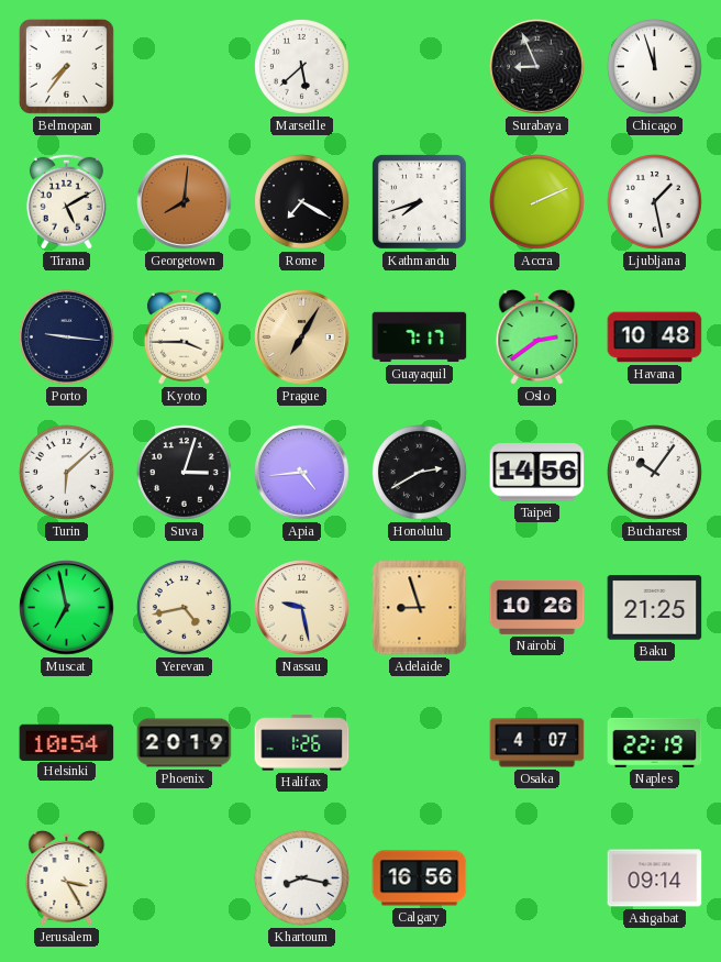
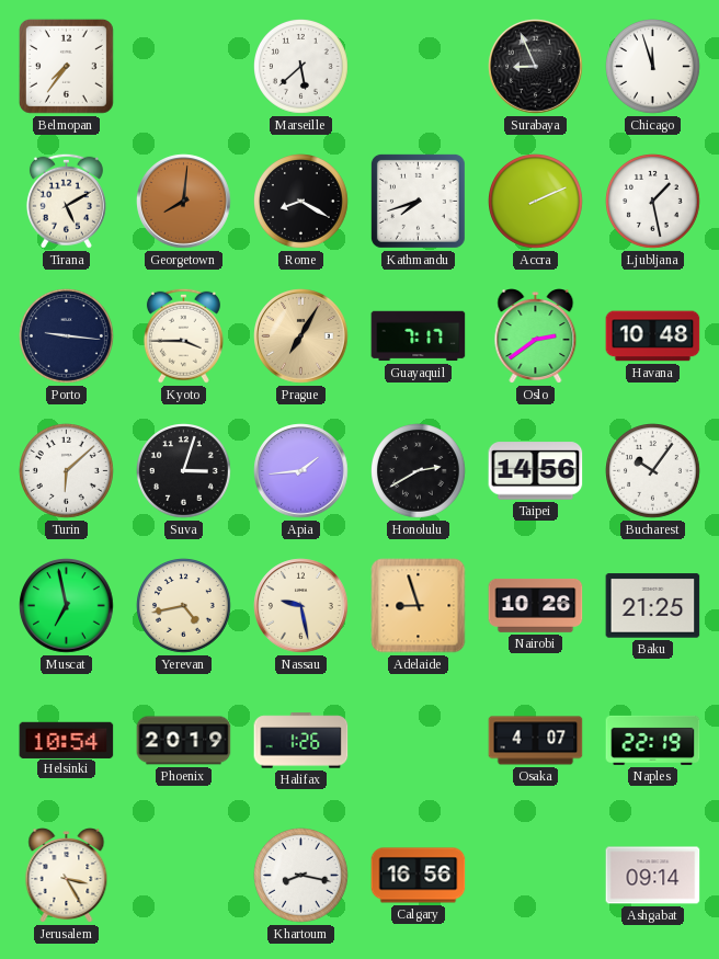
Rome: 7:20 -> 8:20 (301, 202)
Apia: 4:44 -> 1:44 (301, 471)
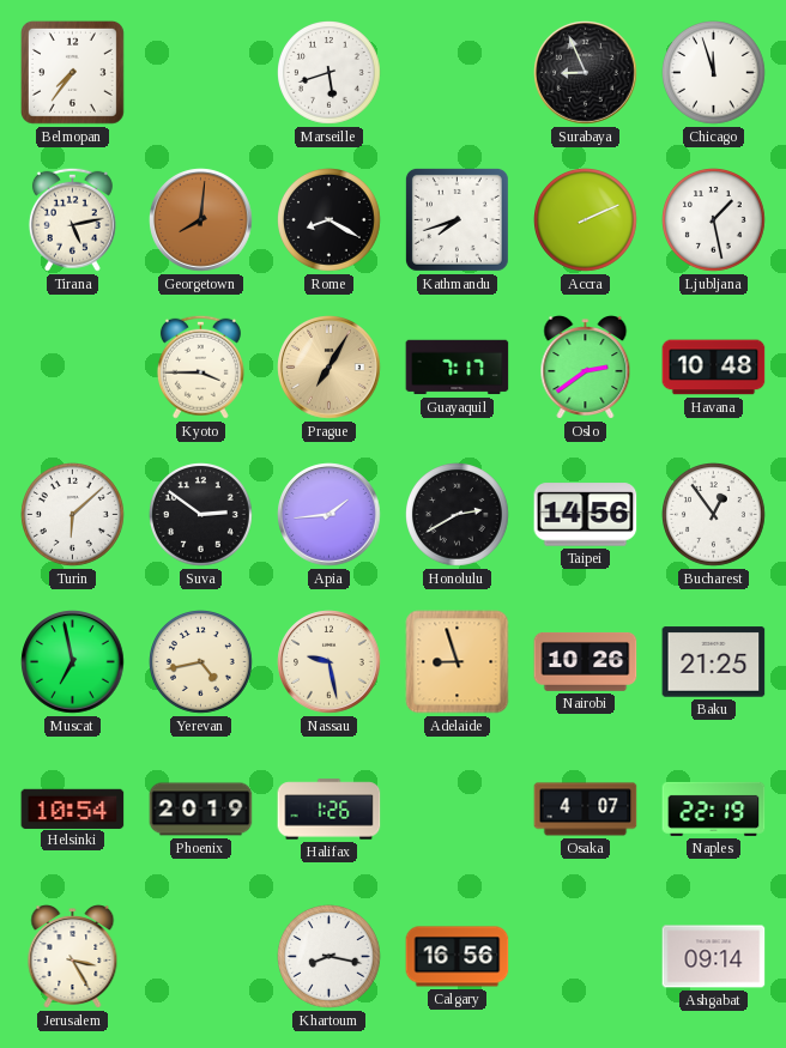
Marseille: 5:38 -> 5:42 (329, 73)
Tirana: 5:10 -> 5:13 (72, 219)
Porto: 9:16 -> none (67, 336)
Suva: 3:03 -> 2:51 (201, 515)
Bucharest: 10:06 -> 12:54 (714, 515)
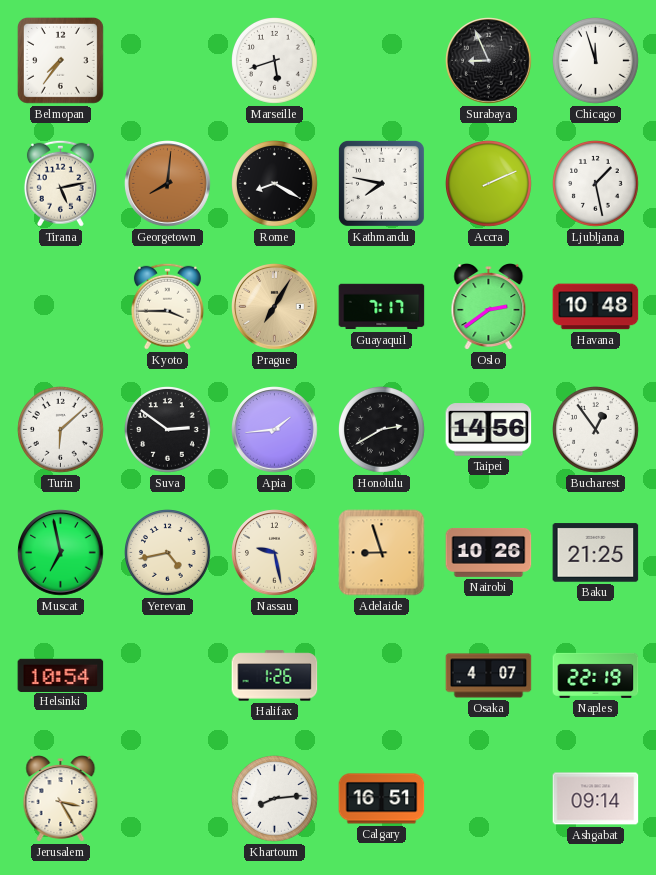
Kathmandu: 7:42 -> 7:47 (381, 183)
Phoenix: 20:19 -> none (201, 810)
Khartoum: 8:17 -> 8:14 (275, 799)
Calgary: 16:56 -> 16:51 (382, 799)
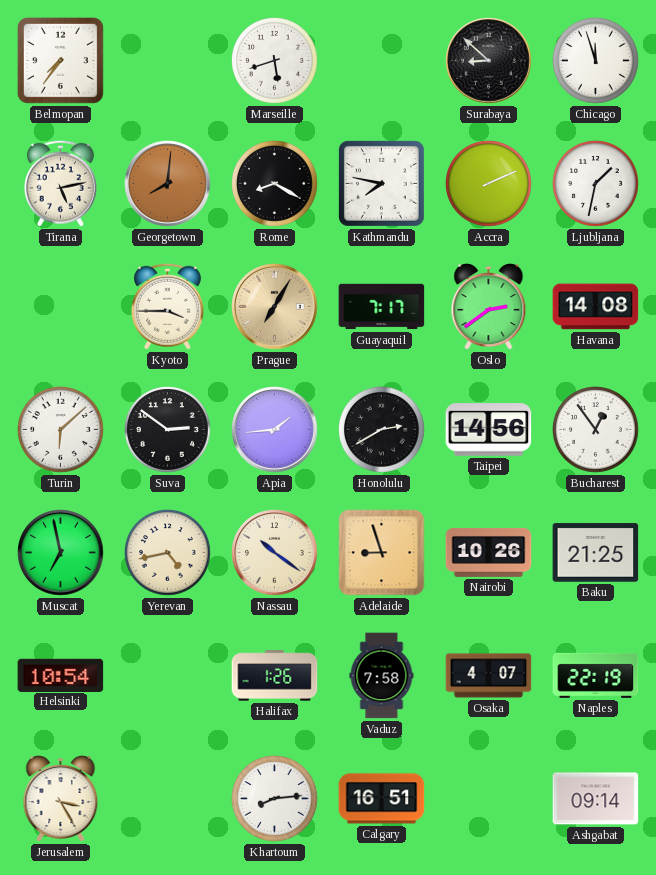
Surabaya: 8:56 -> 8:52 (489, 61)
Ljubljana: 1:28 -> 1:32 (596, 184)
Havana: 10:48 -> 14:08 (596, 307)
Nassau: 9:28 -> 10:21 (275, 553)
Vaduz: none -> 7:58 (382, 676)
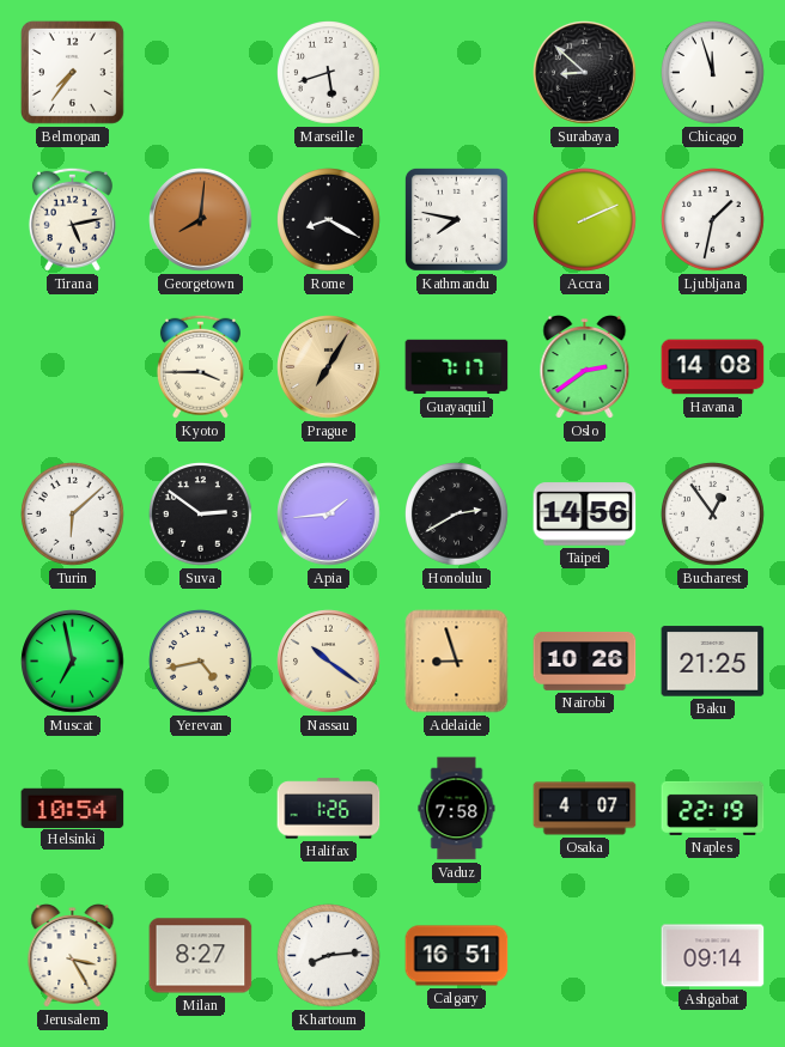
Milan: none -> 8:27 (201, 956)
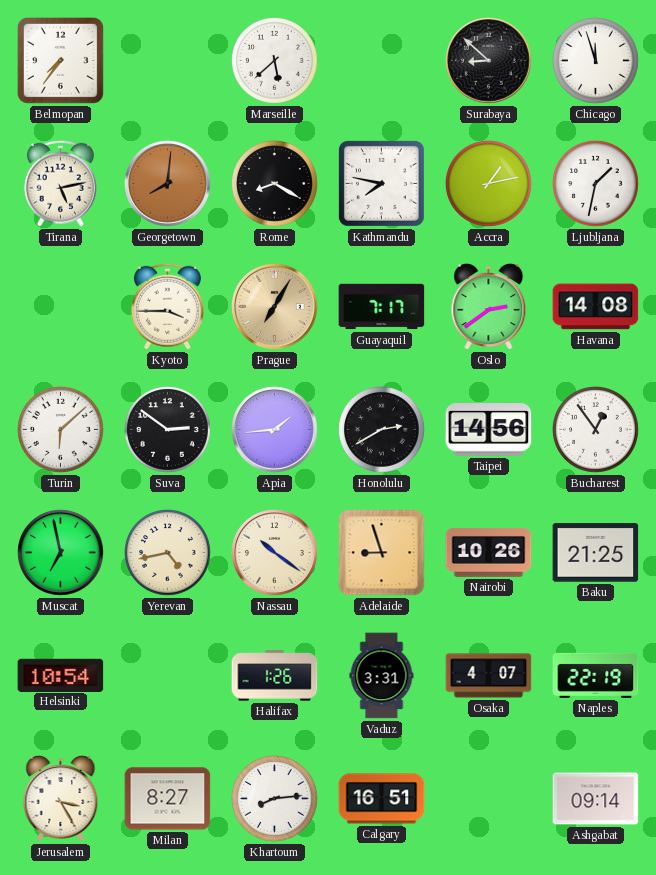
Marseille: 5:42 -> 5:38 (275, 61)
Accra: 2:11 -> 1:13 (489, 184)
Vaduz: 7:58 -> 3:31 (382, 676)
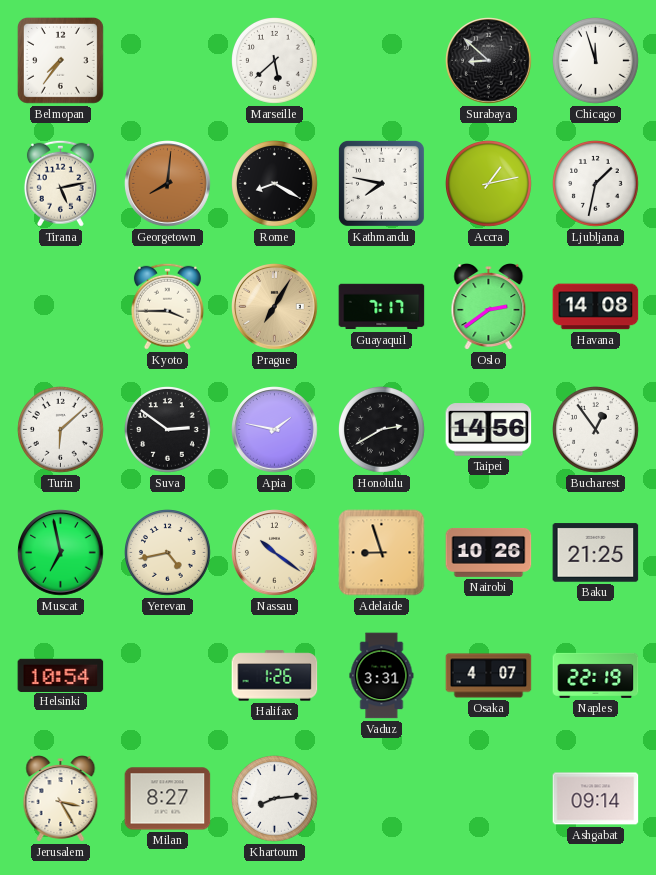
Apia: 1:44 -> 1:47 (275, 430)
Calgary: 16:51 -> none (382, 799)
